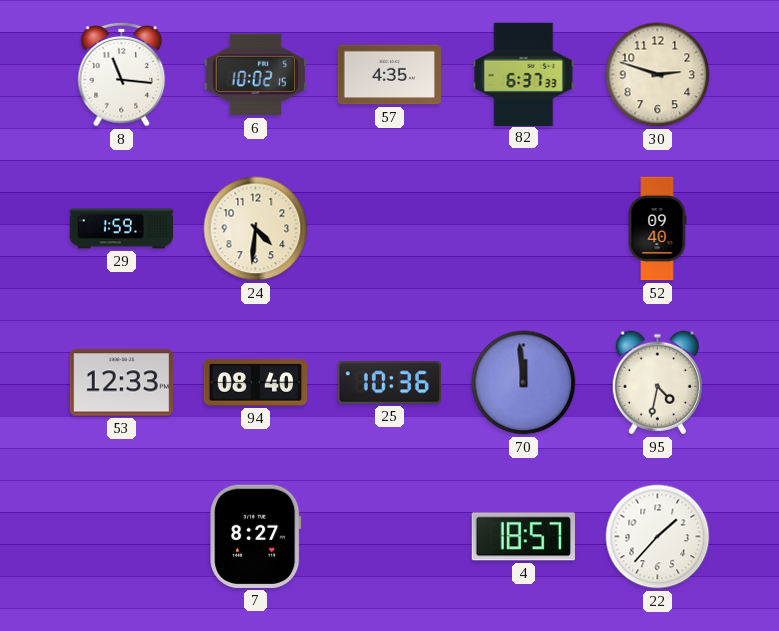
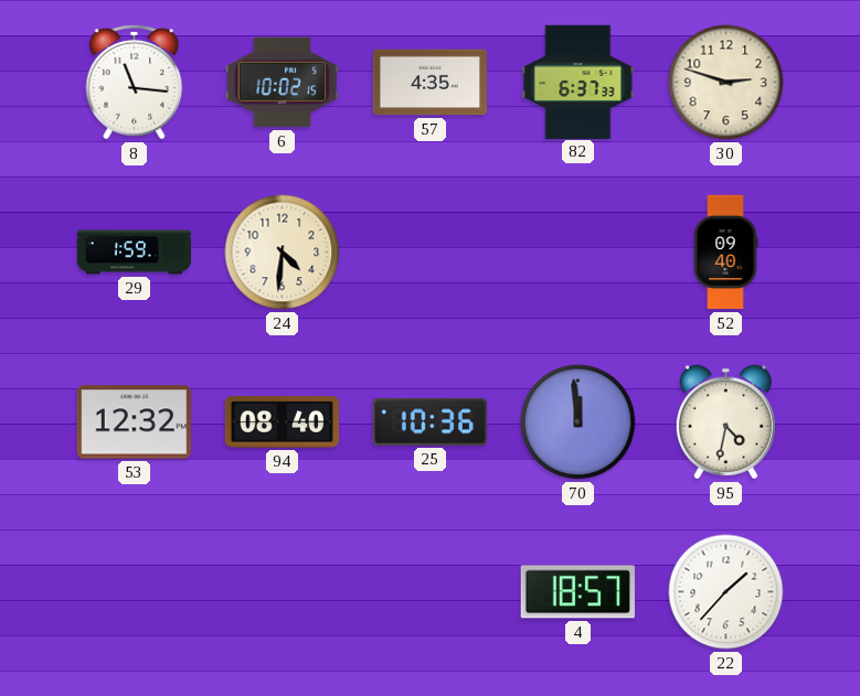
53: 12:33 -> 12:32 (134, 422)
7: 8:27 -> none (256, 536)
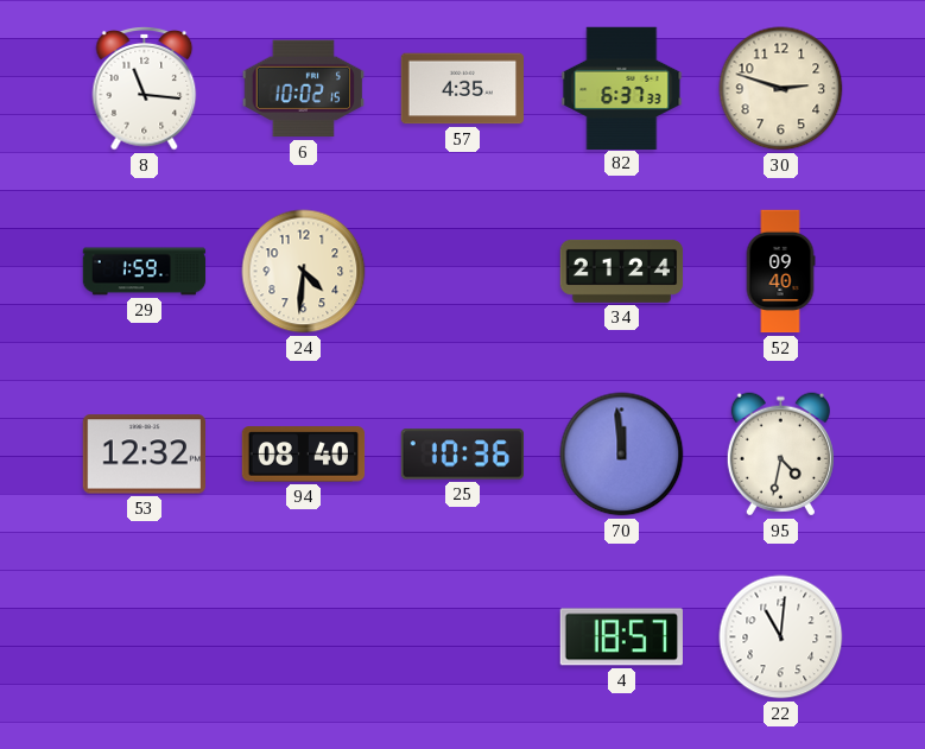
34: none -> 21:24 (622, 271)
22: 1:37 -> 11:01 (781, 637)
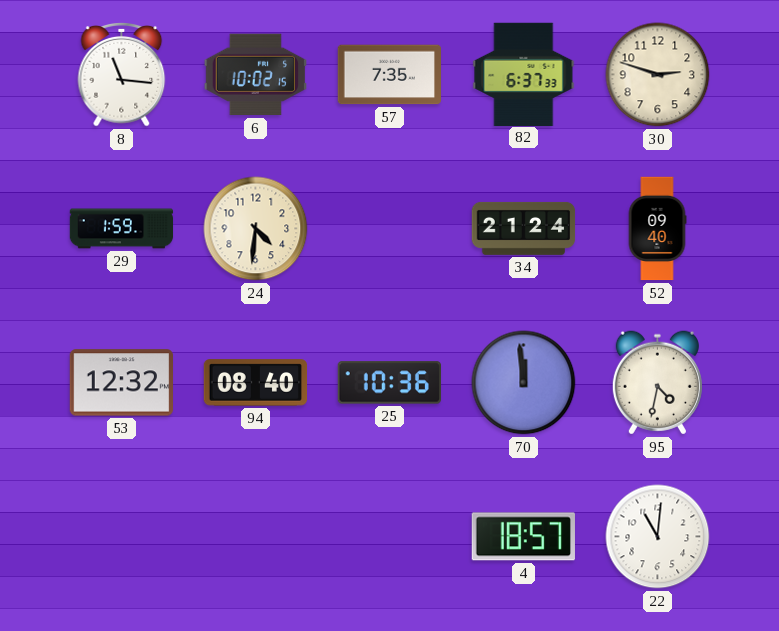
57: 4:35 -> 7:35 (389, 75)
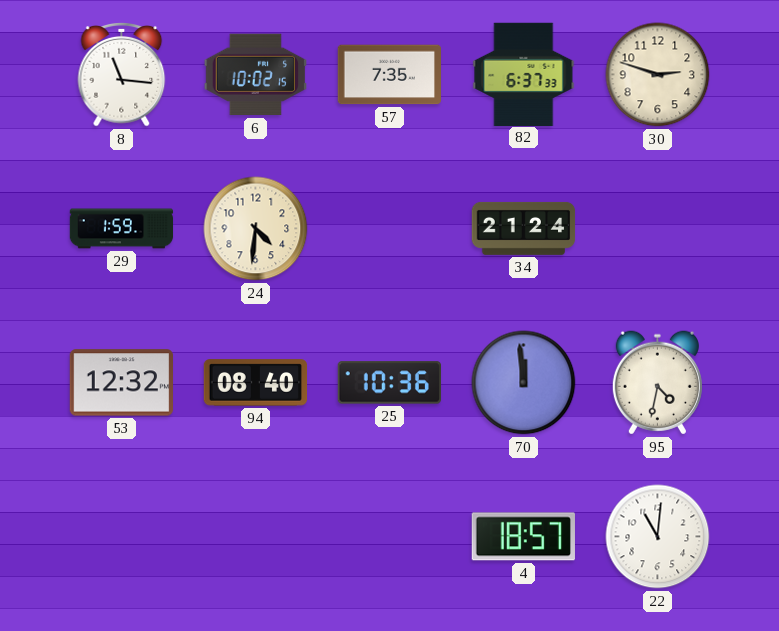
52: 09:40 -> none (657, 229)
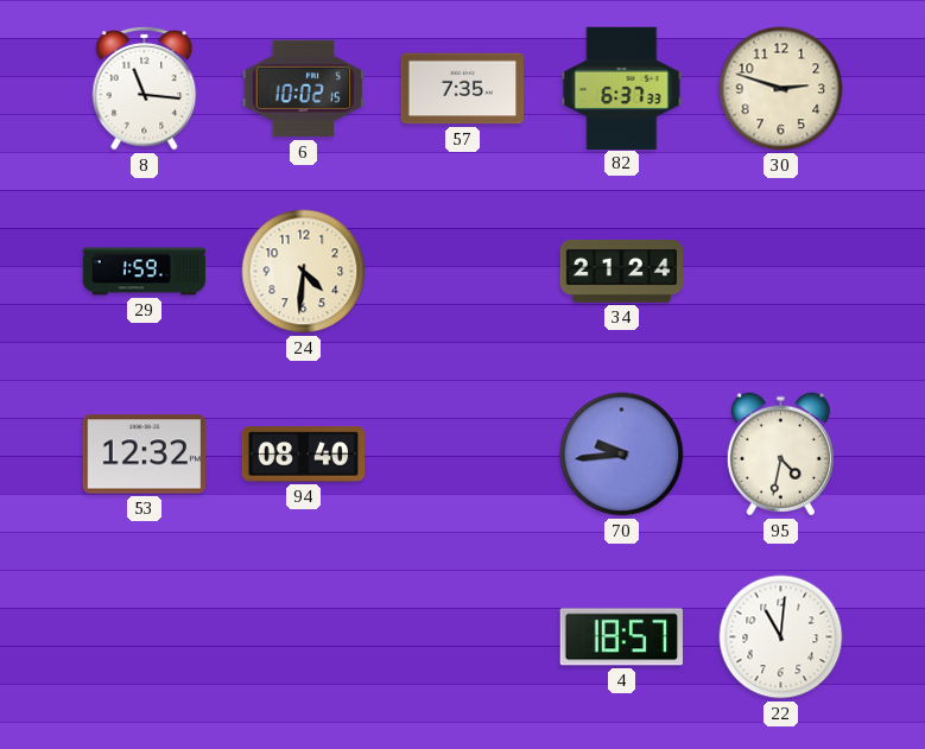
25: 10:36 -> none (389, 383)
70: 11:59 -> 9:44 (622, 455)
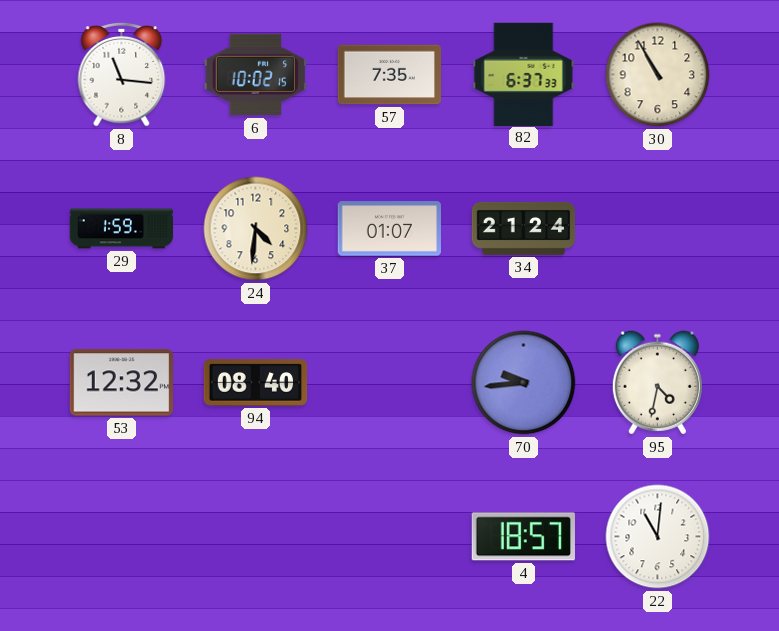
30: 2:48 -> 10:55 (658, 75)
37: none -> 01:07 (390, 229)
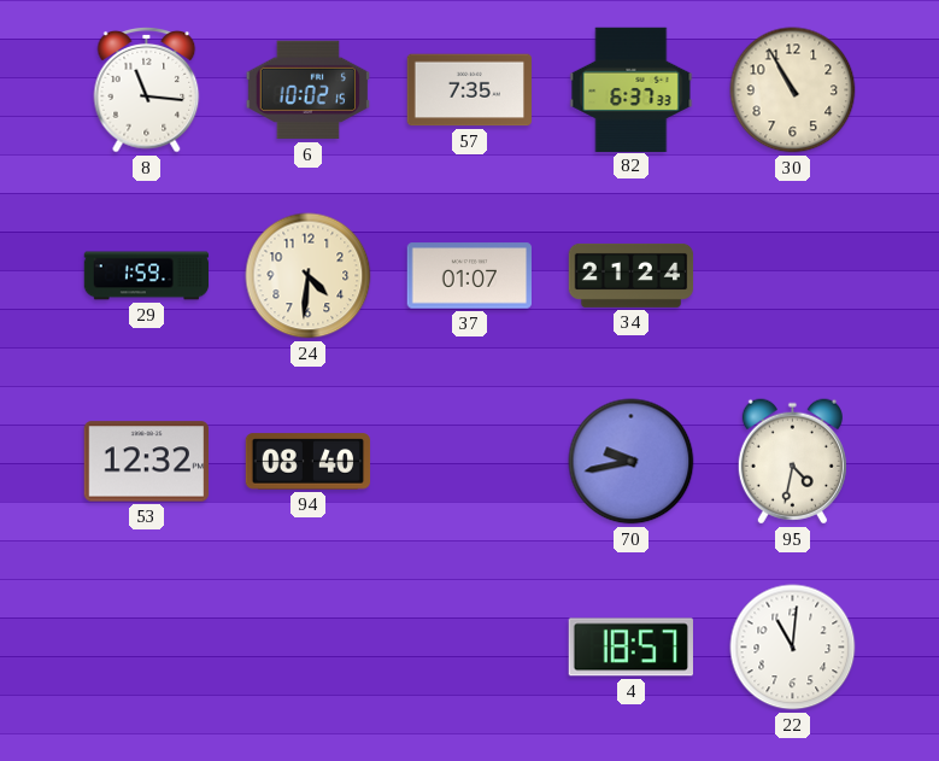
70: 9:44 -> 9:43 (632, 462)
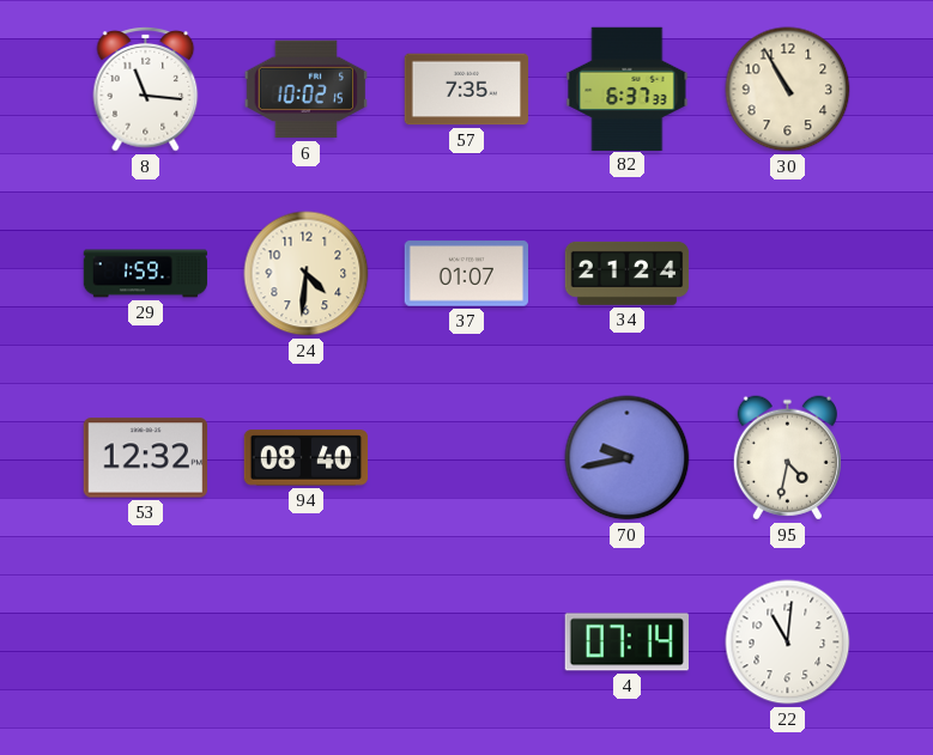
4: 18:57 -> 07:14 (626, 643)
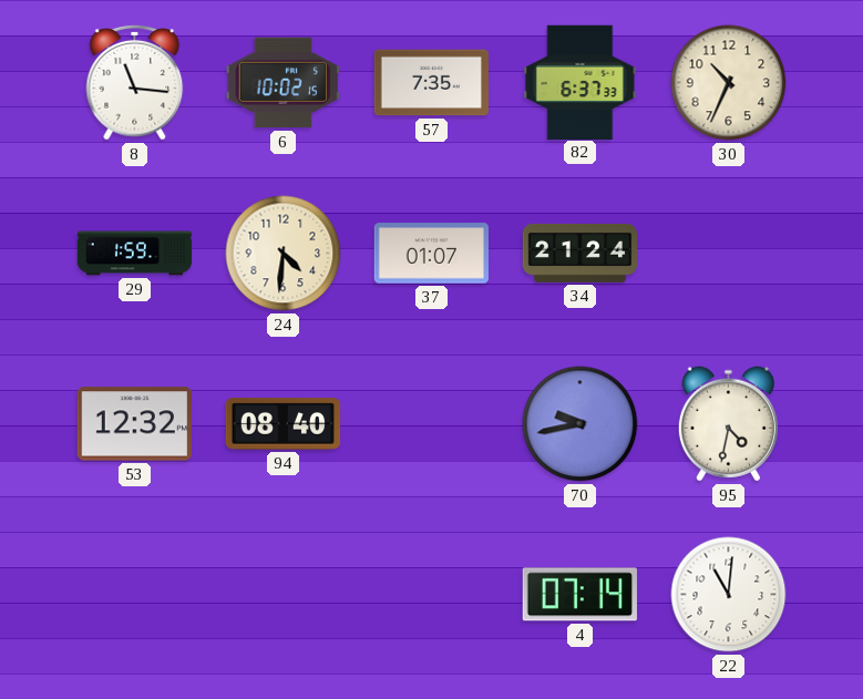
30: 10:55 -> 10:34 (729, 83)
